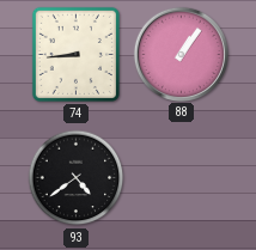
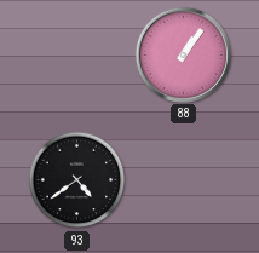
74: 8:44 -> none (75, 54)
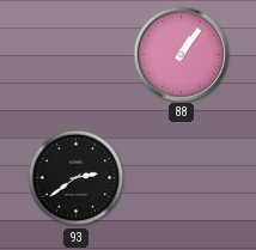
93: 4:39 -> 2:39 (77, 178)
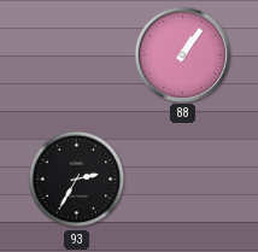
93: 2:39 -> 2:35 (77, 180)
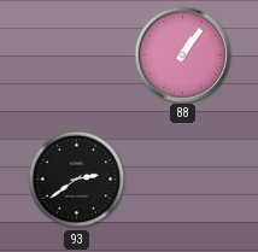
93: 2:35 -> 2:39 (77, 180)
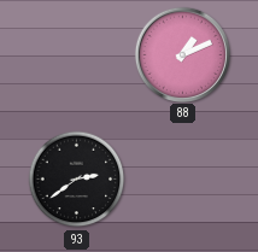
88: 1:06 -> 1:11 (182, 54)
